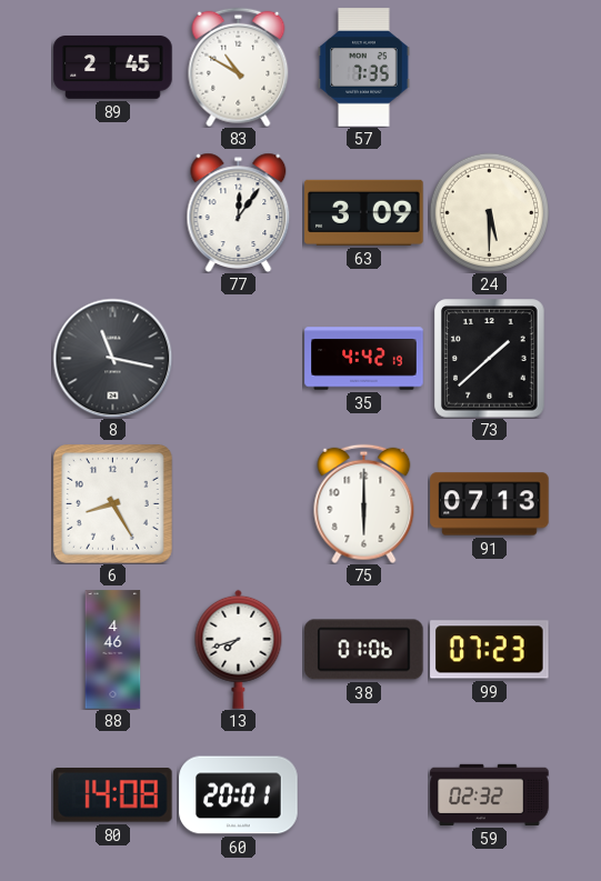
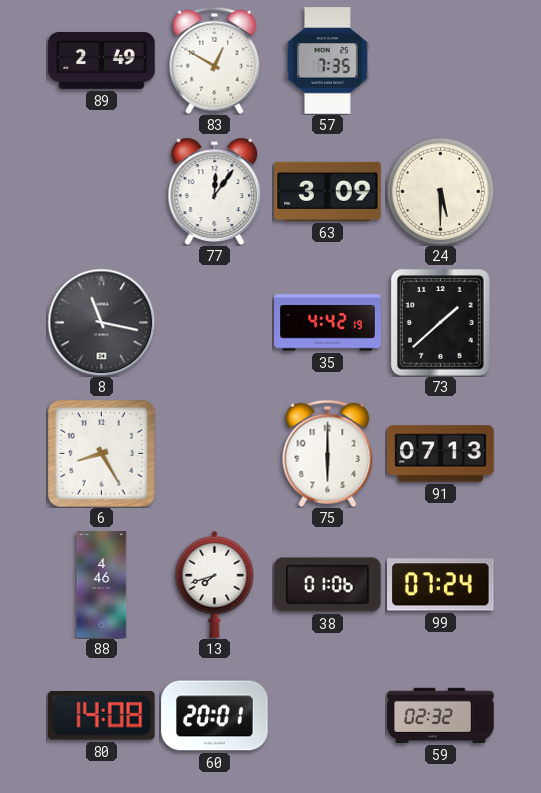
89: 2:45 -> 2:49 (102, 61)
83: 10:50 -> 12:50 (215, 60)
99: 07:23 -> 07:24 (441, 585)
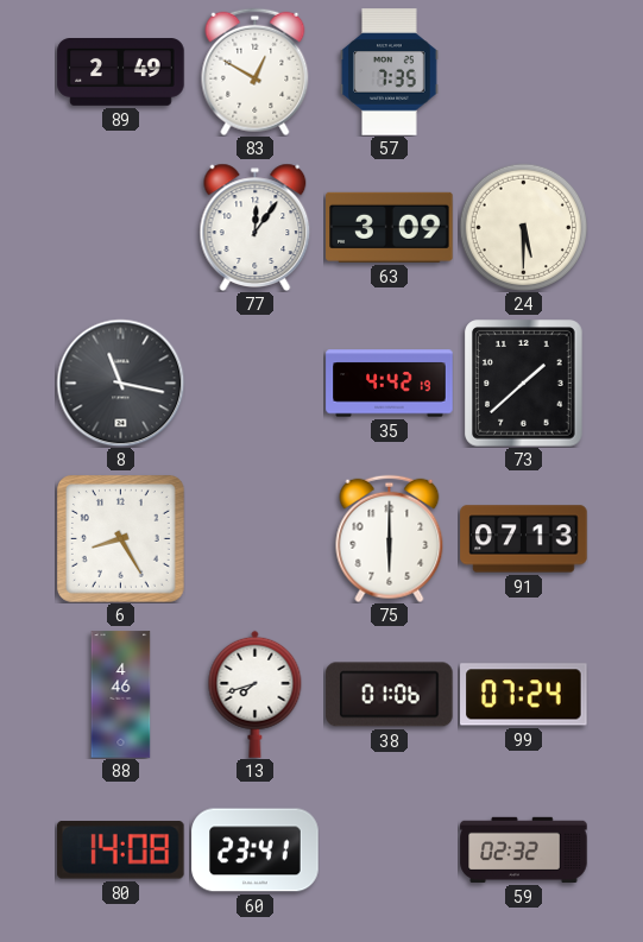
60: 20:01 -> 23:41 (256, 851)
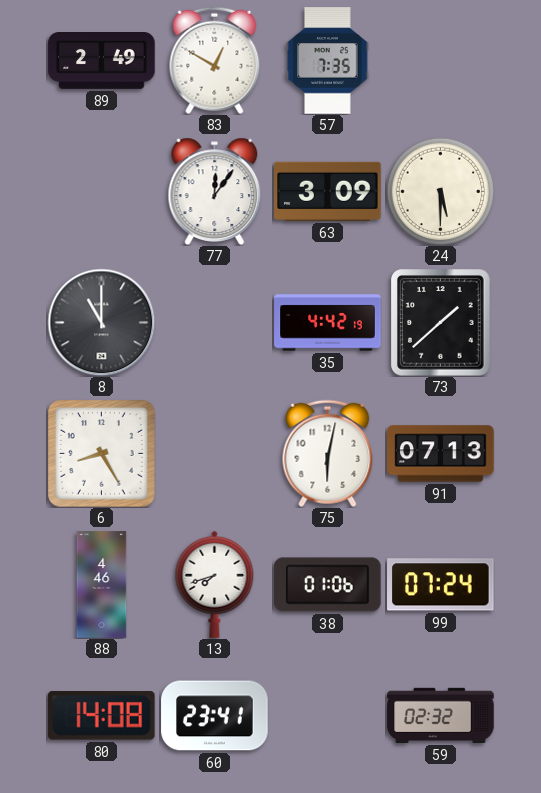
8: 11:17 -> 11:00 (101, 322)
75: 6:00 -> 6:02 (328, 453)
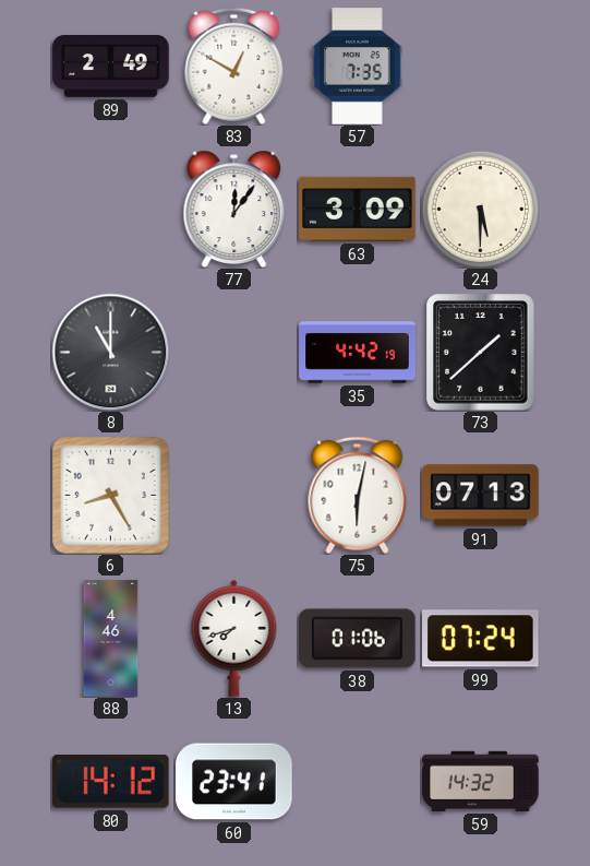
80: 14:08 -> 14:12 (111, 782)
59: 02:32 -> 14:32 (481, 781)
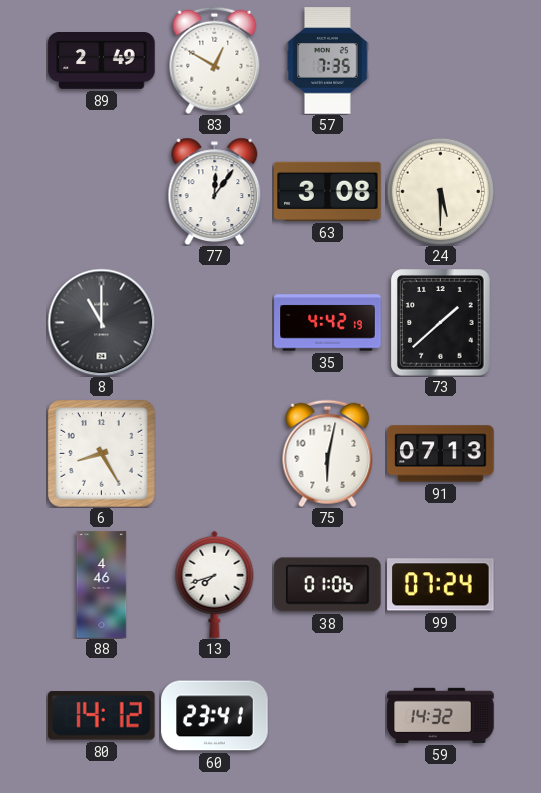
63: 3:09 -> 3:08 (328, 191)
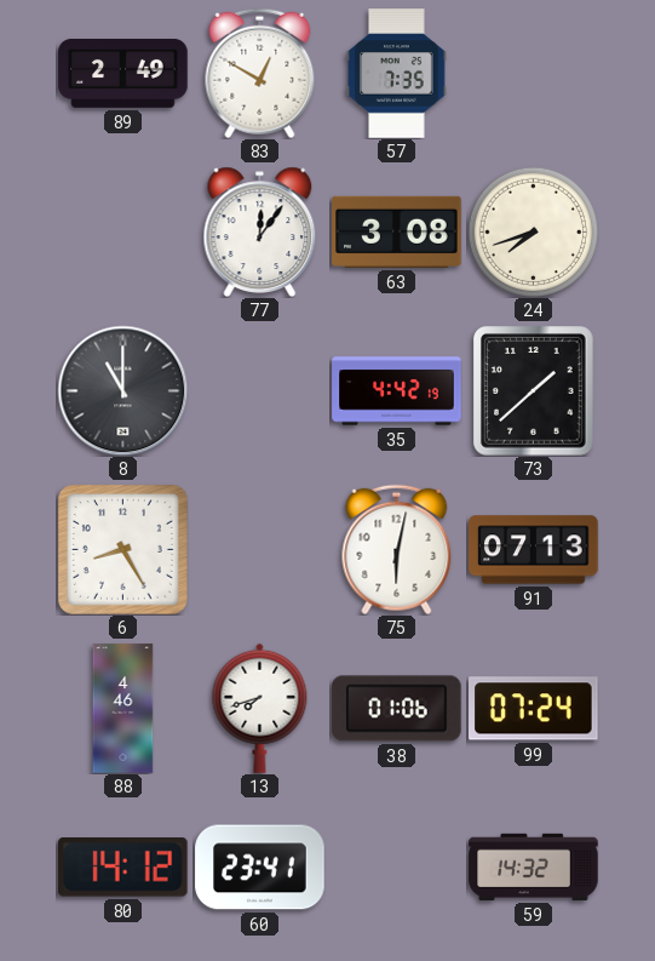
24: 5:30 -> 7:42 (533, 231)
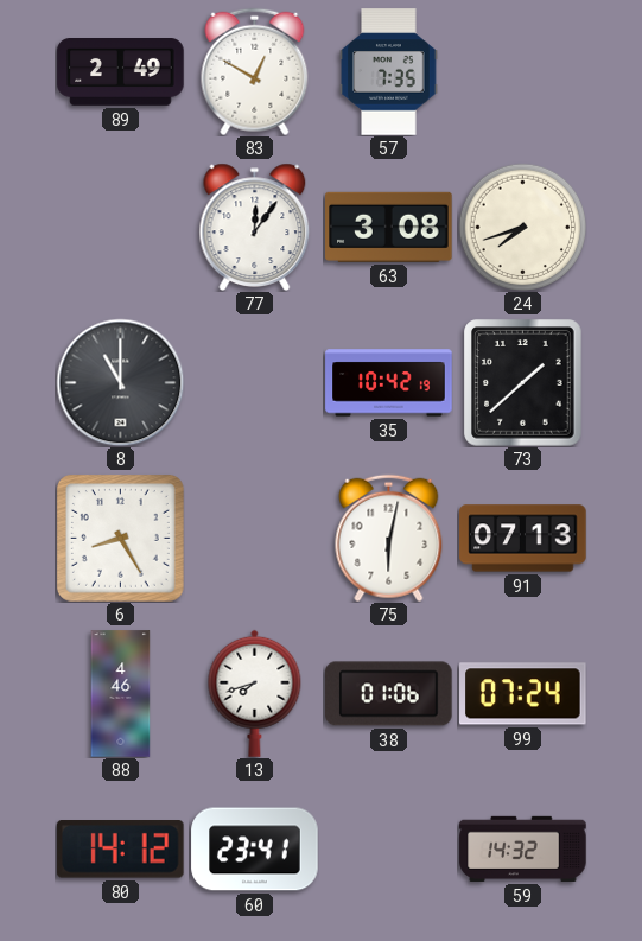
35: 4:42 -> 10:42 (389, 383)
